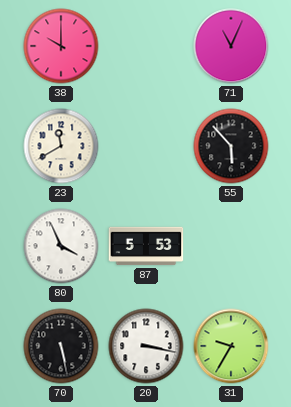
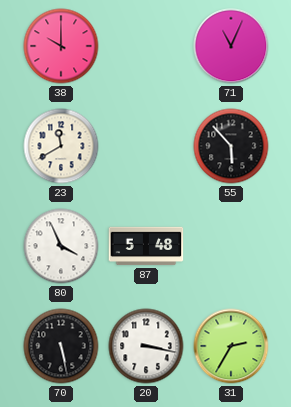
87: 5:53 -> 5:48 (146, 246)
31: 9:35 -> 2:35 (231, 346)
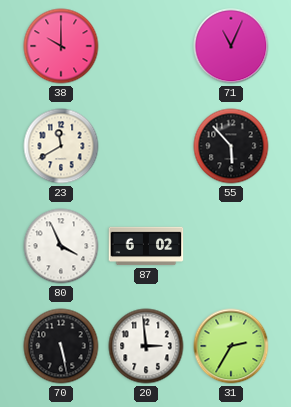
87: 5:48 -> 6:02 (146, 246)
20: 3:17 -> 2:59 (146, 346)
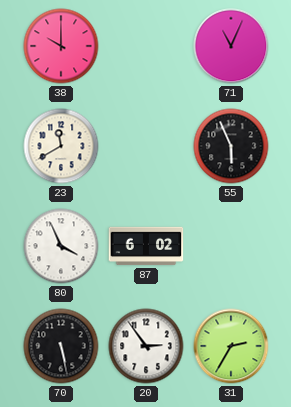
55: 5:53 -> 5:56 (231, 146)
20: 2:59 -> 2:54 (146, 346)
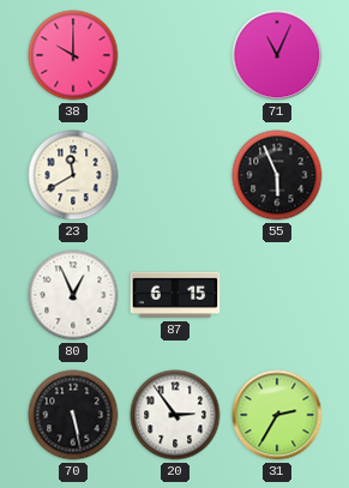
80: 3:56 -> 12:56 (73, 295)
87: 6:02 -> 6:15 (175, 295)
